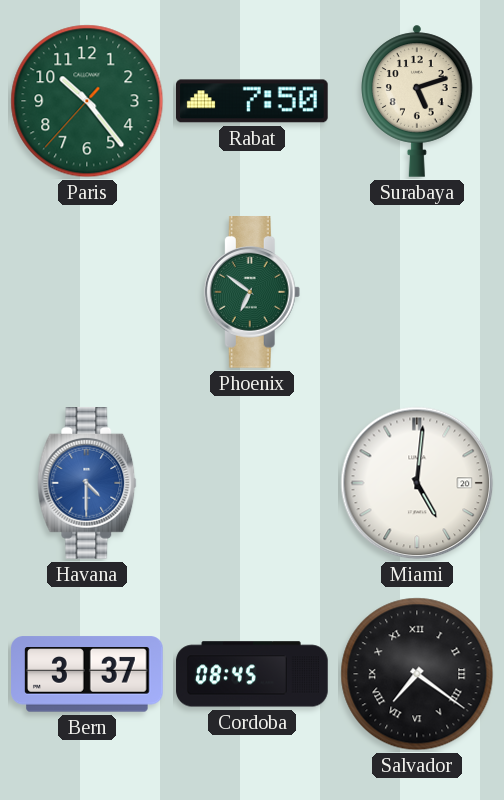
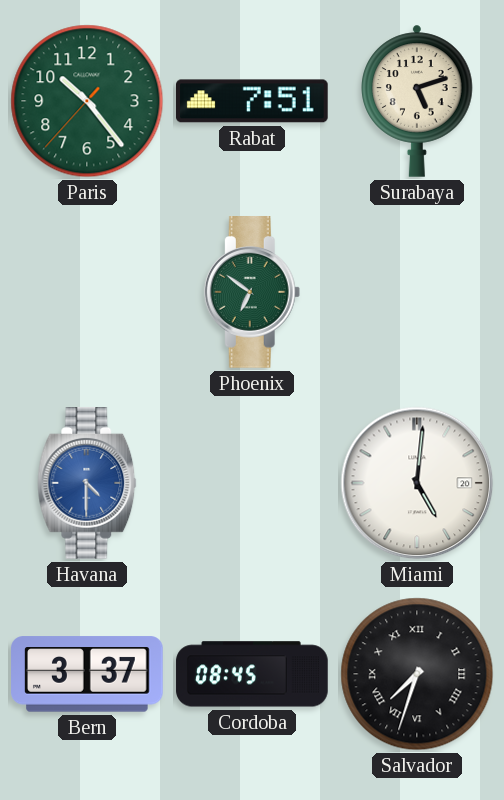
Rabat: 7:50 -> 7:51 (253, 101)
Salvador: 7:21 -> 7:33 (417, 674)
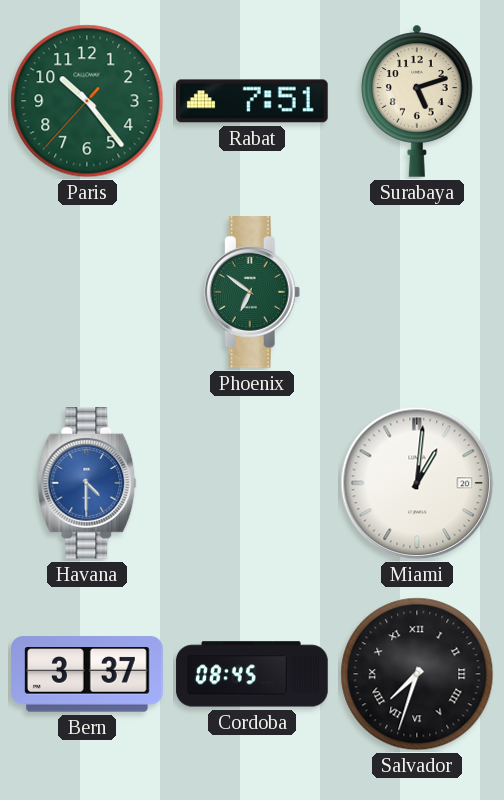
Miami: 5:01 -> 1:01 (417, 483)
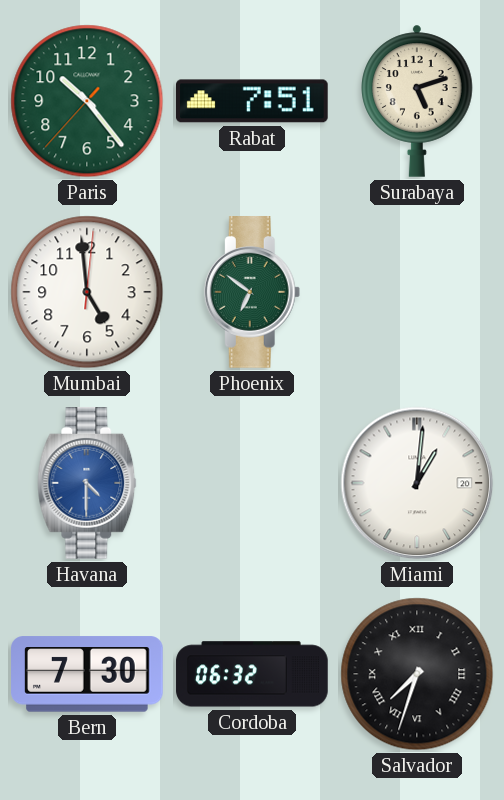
Mumbai: none -> 4:59 (87, 292)
Bern: 3:37 -> 7:30 (87, 674)
Cordoba: 08:45 -> 06:32 (252, 674)
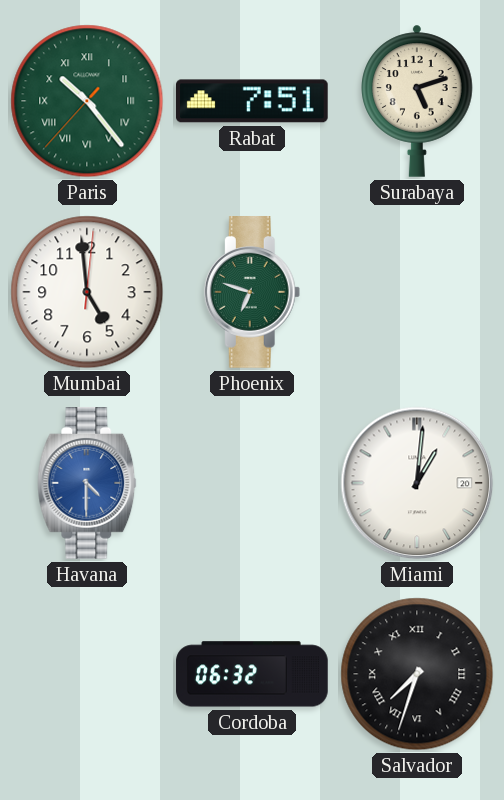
Paris numerals: Arabic -> Roman (87, 101)
Phoenix: 6:51 -> 6:48 (252, 293)
Bern: 7:30 -> none (87, 674)
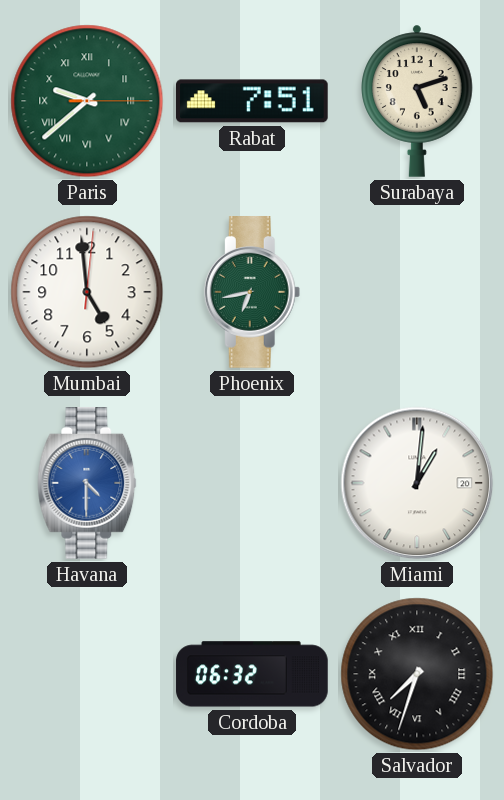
Paris: 10:23 -> 9:38 (87, 101)
Phoenix: 6:48 -> 6:43 (252, 293)
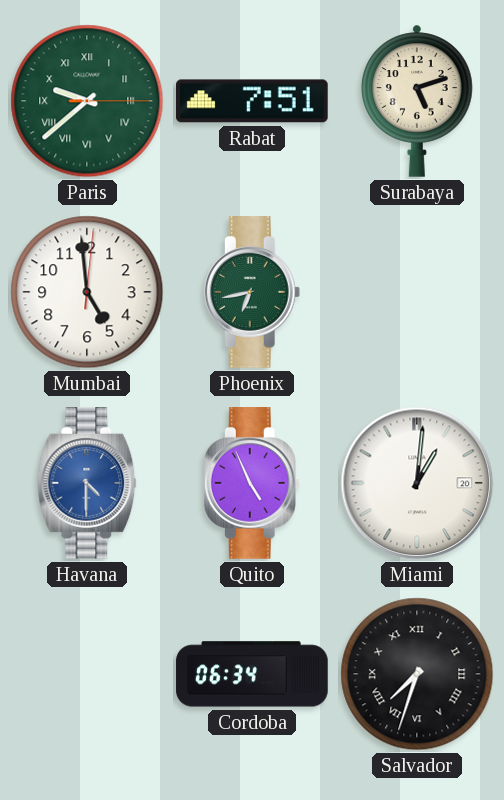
Quito: none -> 4:56 (252, 484)
Cordoba: 06:32 -> 06:34 (252, 674)
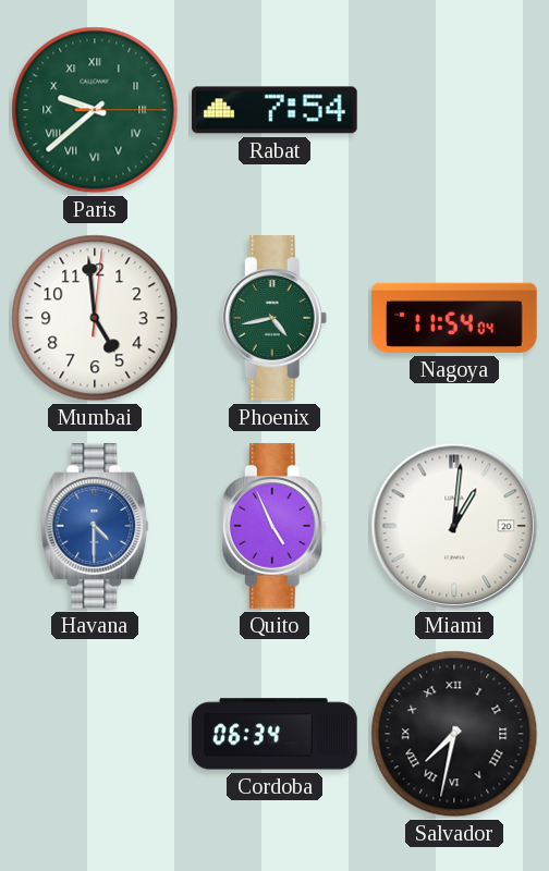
Rabat: 7:51 -> 7:54 (276, 110)
Surabaya: 5:12 -> none (417, 101)
Phoenix: 6:43 -> 4:43 (274, 319)
Nagoya: none -> 11:54 (455, 318)
Salvador: 7:33 -> 7:32 (454, 734)
